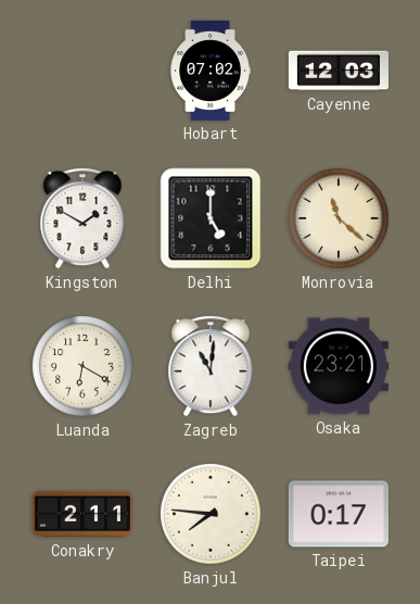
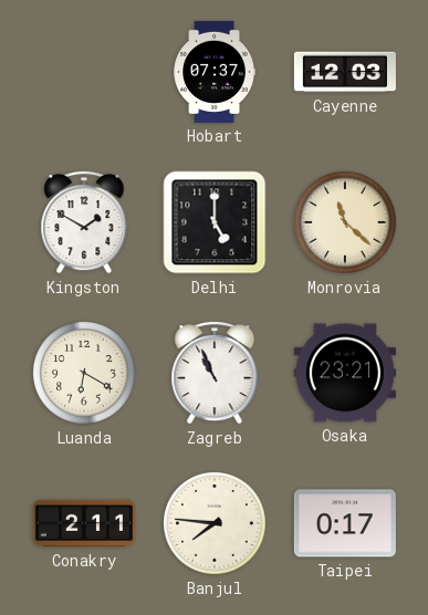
Hobart: 07:02 -> 07:37 (215, 72)
Zagreb: 11:01 -> 10:56 (215, 374)
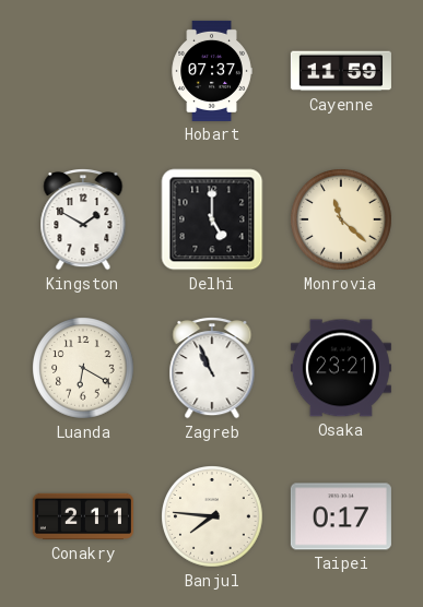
Cayenne: 12:03 -> 11:59 (341, 71)
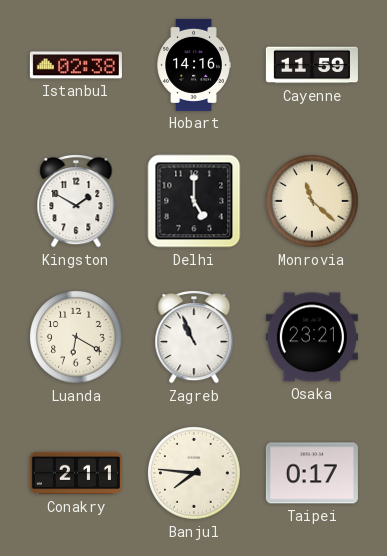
Istanbul: none -> 02:38 (76, 65)
Hobart: 07:37 -> 14:16 (194, 65)
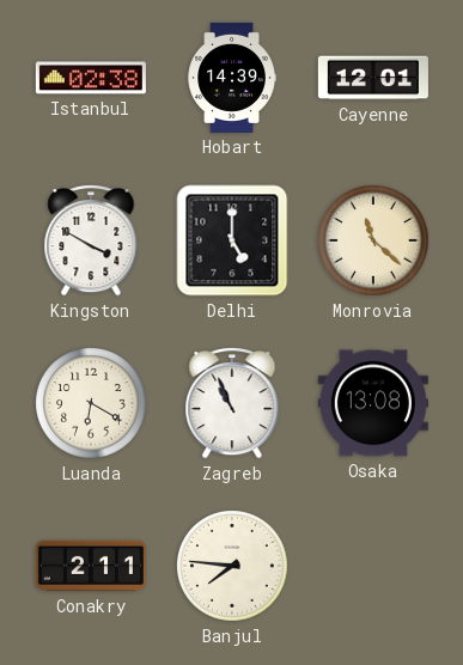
Hobart: 14:16 -> 14:39 (232, 78)
Cayenne: 11:59 -> 12:01 (373, 78)
Kingston: 1:50 -> 3:50 (91, 242)
Osaka: 23:21 -> 13:08 (373, 403)
Taipei: 0:17 -> none (312, 473)
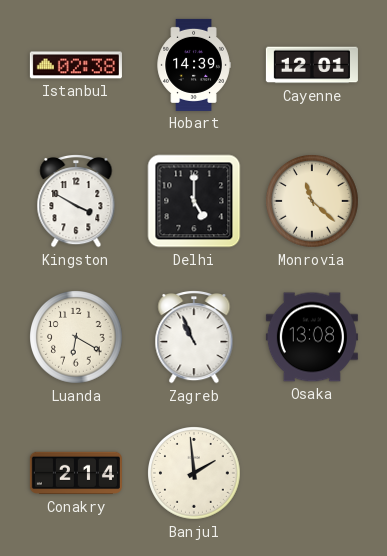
Conakry: 2:11 -> 2:14 (76, 473)
Banjul: 7:46 -> 1:59 (195, 474)
